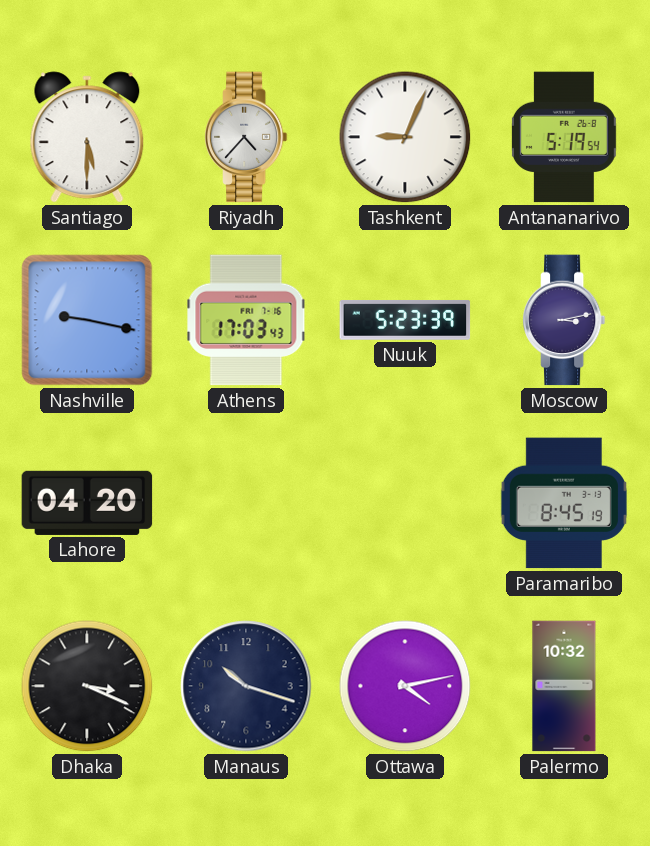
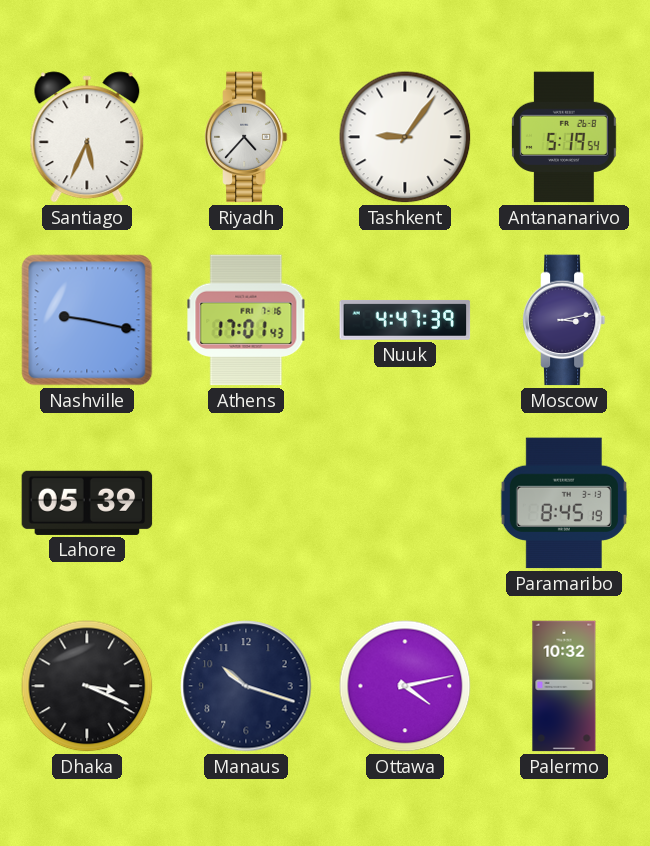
Santiago: 5:30 -> 5:34 (87, 137)
Tashkent: 9:04 -> 9:06 (405, 137)
Athens: 17:03 -> 17:01 (246, 320)
Nuuk: 5:23 -> 4:47 (405, 320)
Lahore: 04:20 -> 05:39 (87, 503)
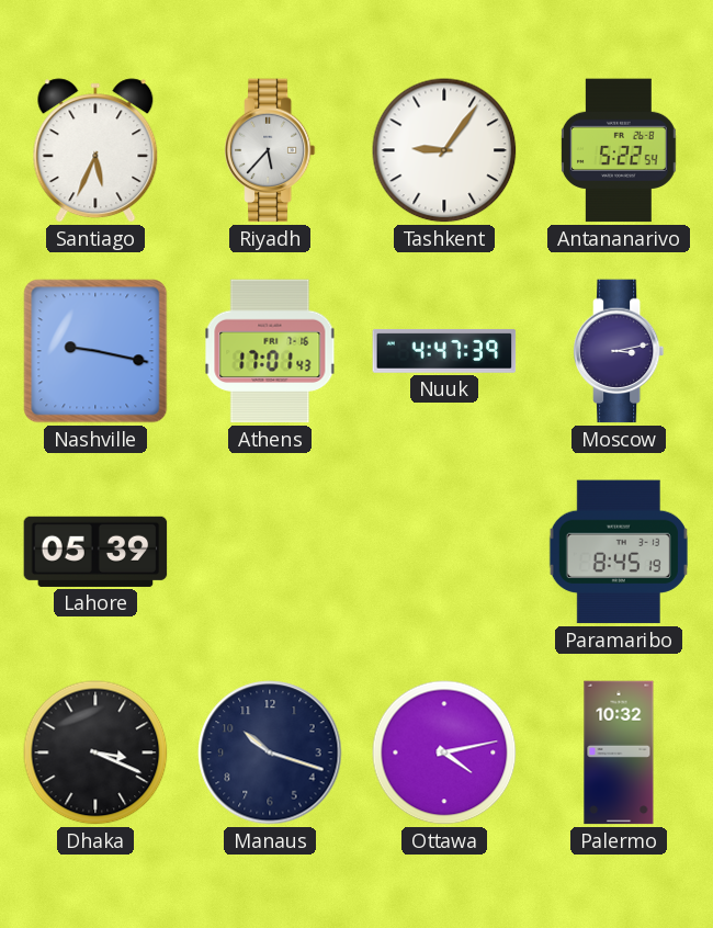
Riyadh: 4:37 -> 5:37 (270, 150)
Antananarivo: 5:19 -> 5:22 (620, 150)
